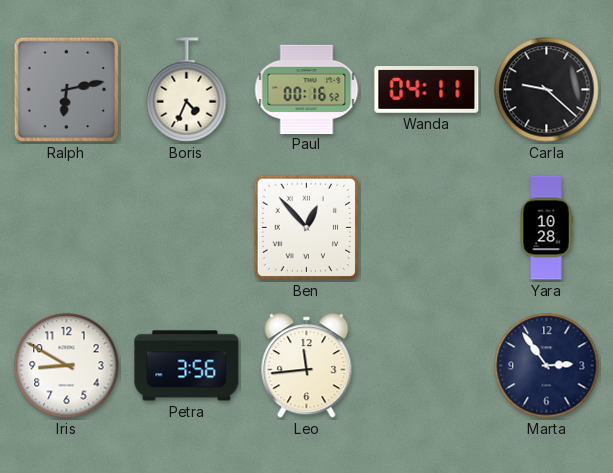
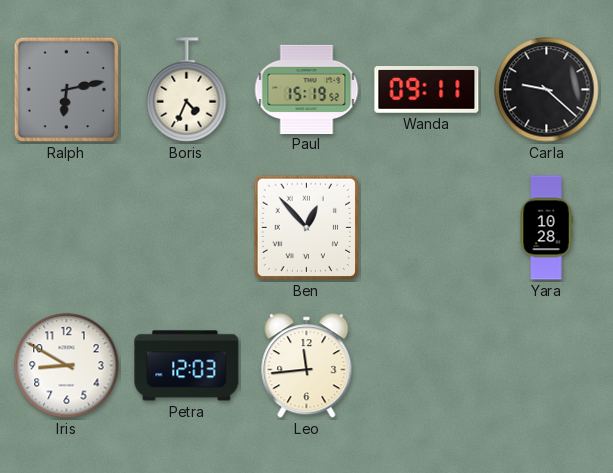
Paul: 00:16 -> 15:19 (307, 89)
Wanda: 04:11 -> 09:11 (427, 90)
Petra: 3:56 -> 12:03 (187, 366)
Marta: 2:54 -> none (547, 366)
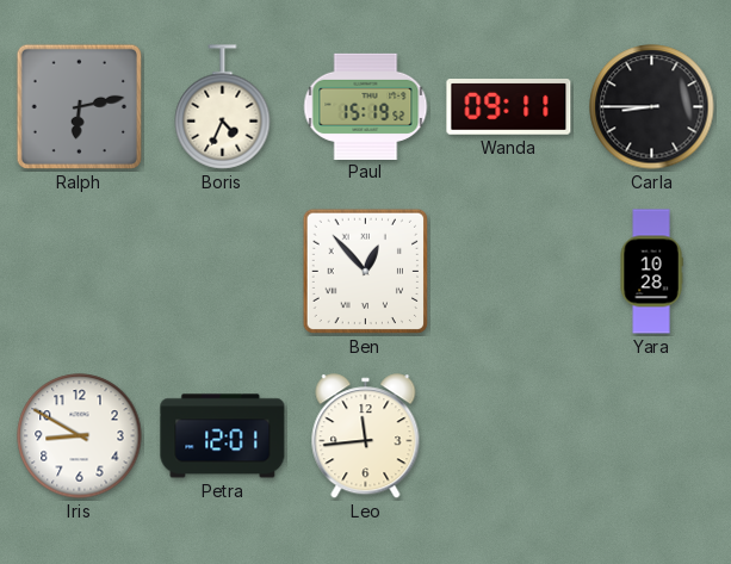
Carla: 9:22 -> 8:45 (652, 107)
Petra: 12:03 -> 12:01 (223, 436)
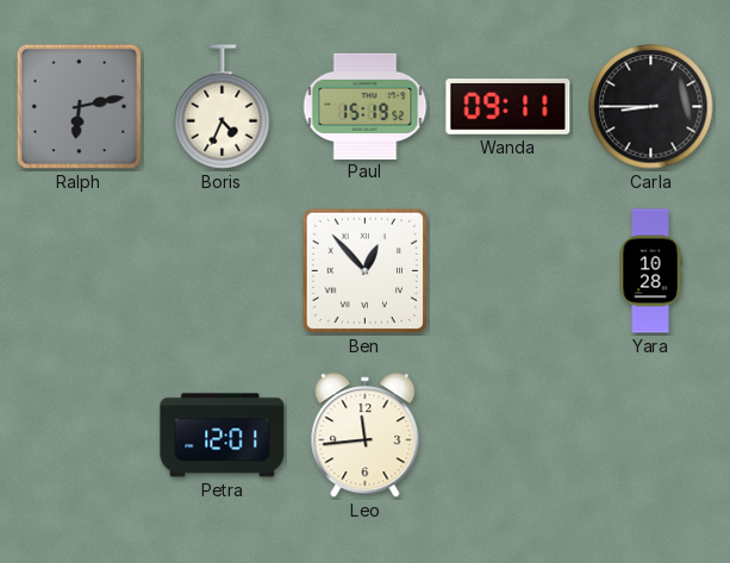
Iris: 8:50 -> none (80, 436)
